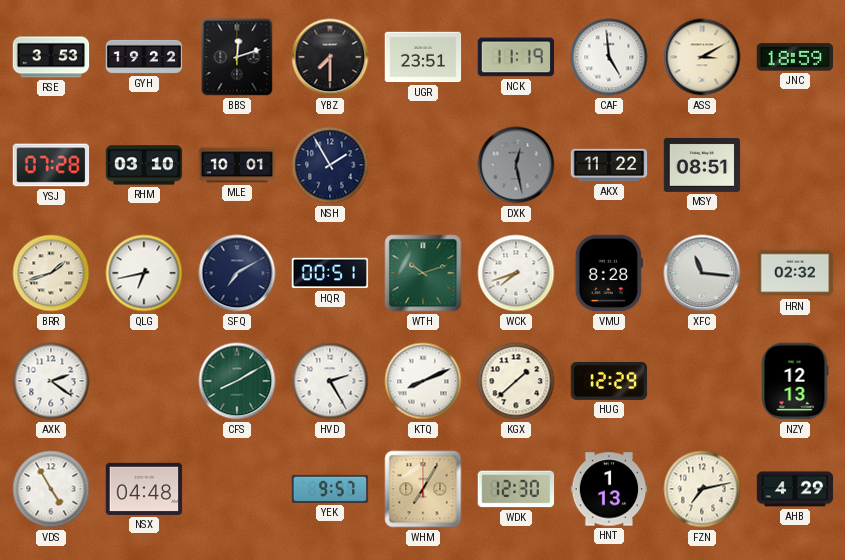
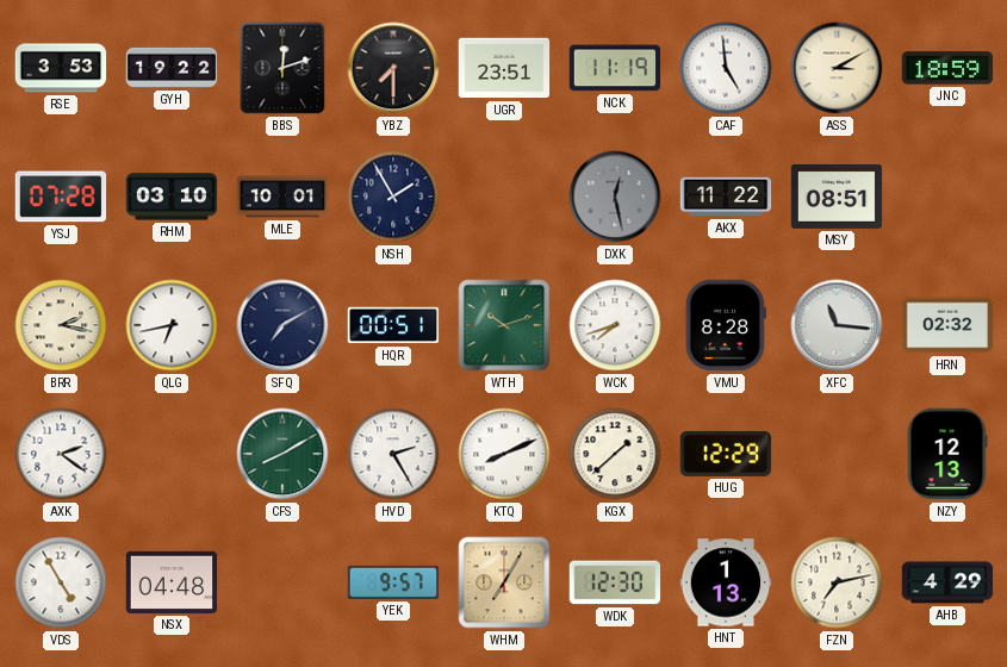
BRR: 1:42 -> 2:17 (61, 325)
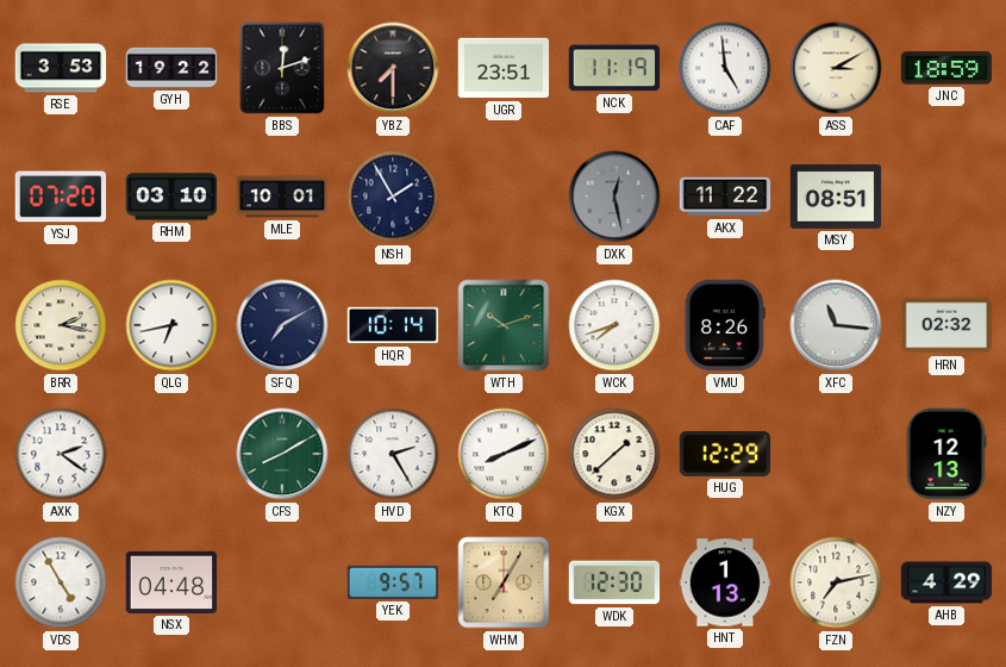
YSJ: 07:28 -> 07:20 (61, 197)
HQR: 00:51 -> 10:14 (393, 325)
VMU: 8:28 -> 8:26 (725, 325)
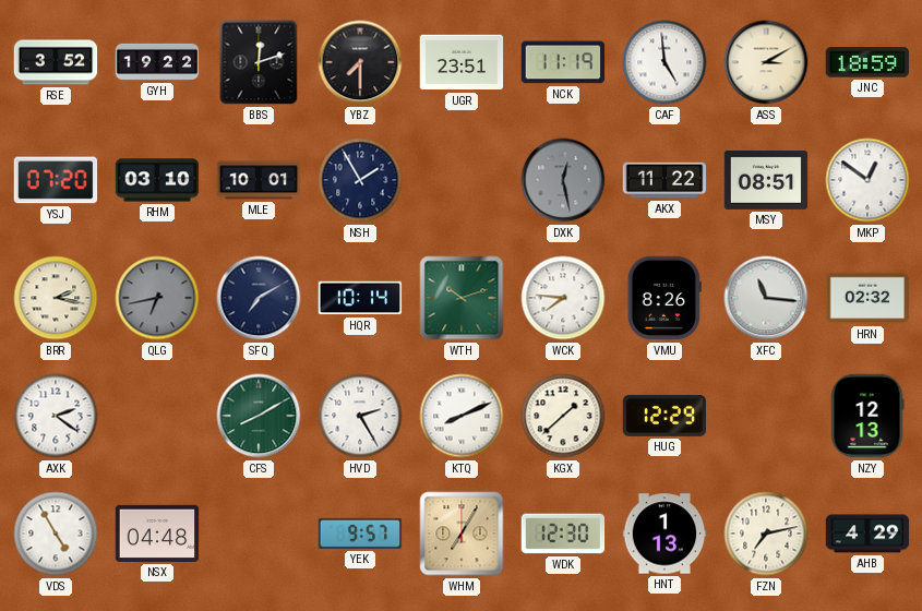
RSE: 3:53 -> 3:52 (56, 62)
MKP: none -> 12:51 (867, 180)
QLG dial: white -> grey (157, 298)
WCK: 7:42 -> 7:46 (563, 298)
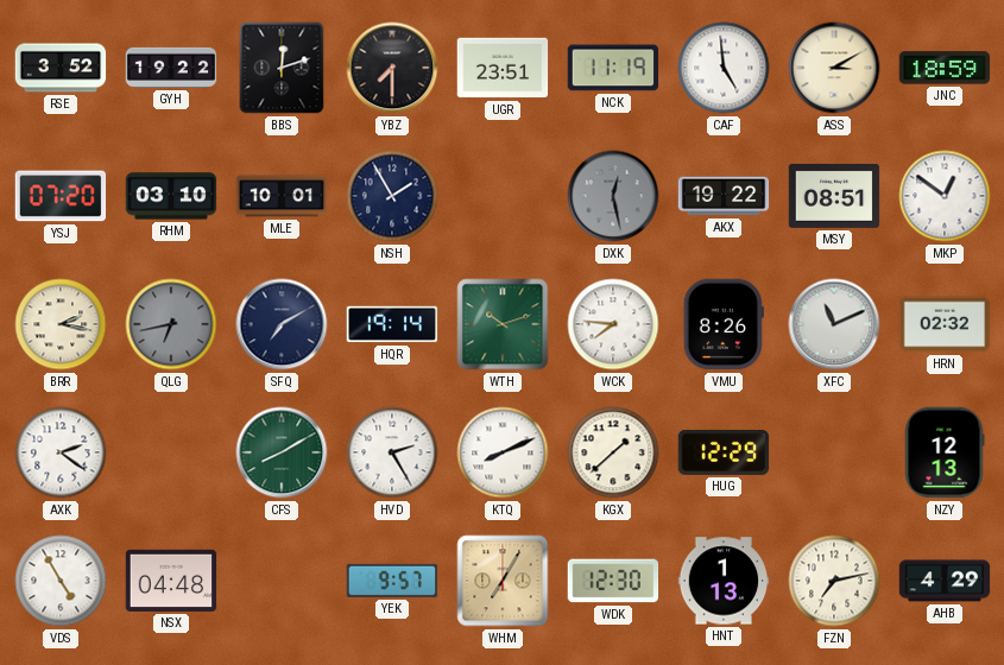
AKX: 11:22 -> 19:22 (724, 196)
HQR: 10:14 -> 19:14 (392, 324)
XFC: 11:16 -> 11:11 (834, 324)
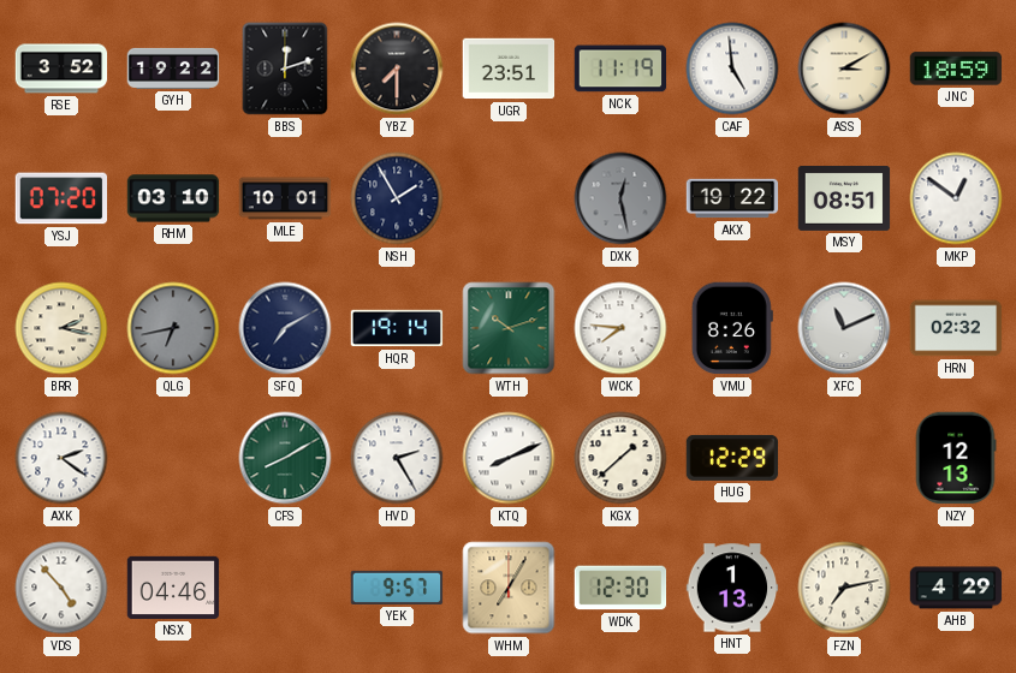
VDS: 4:55 -> 4:53 (61, 588)
NSX: 04:48 -> 04:46 (173, 588)
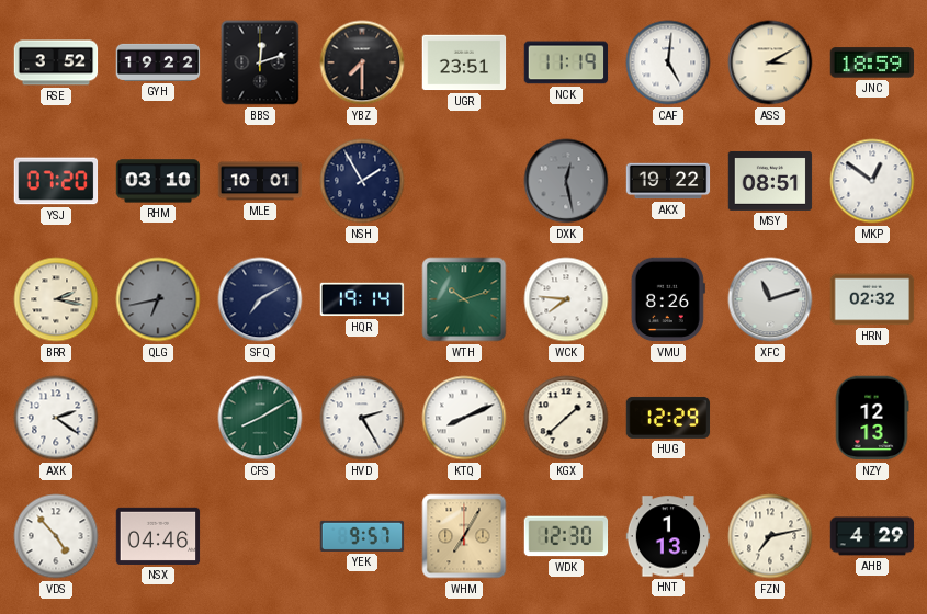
CAF: 4:59 -> 5:01 (668, 62)
XFC: 11:11 -> 11:12 (770, 299)
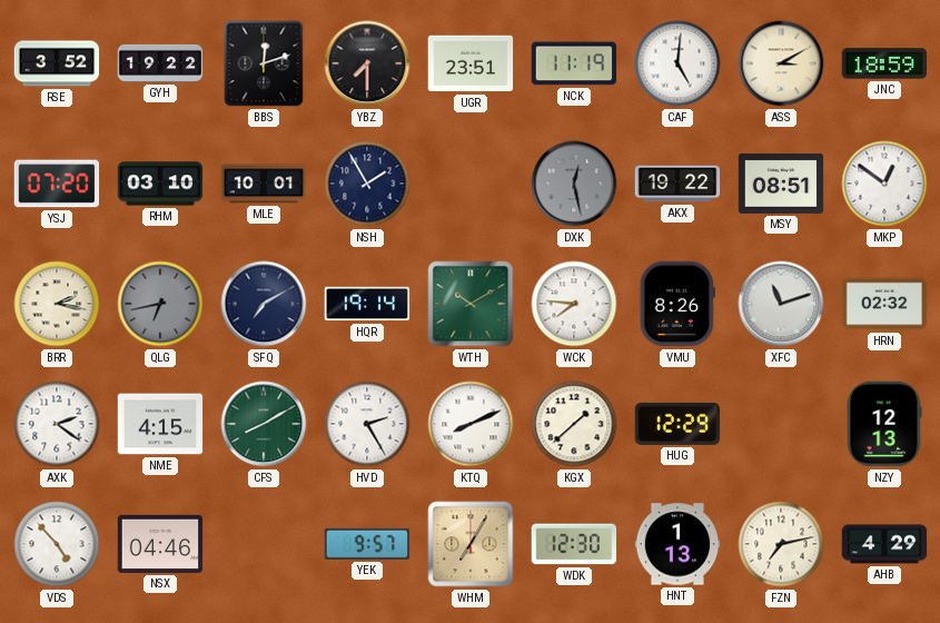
WTH: 10:12 -> 10:10 (471, 304)
NME: none -> 4:15 (160, 424)
